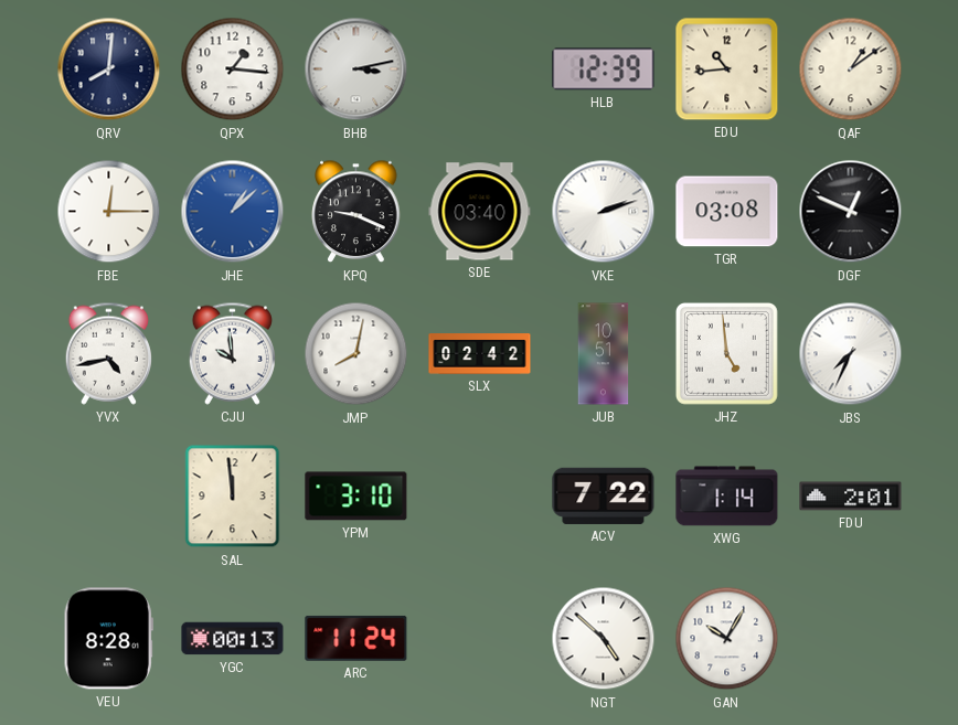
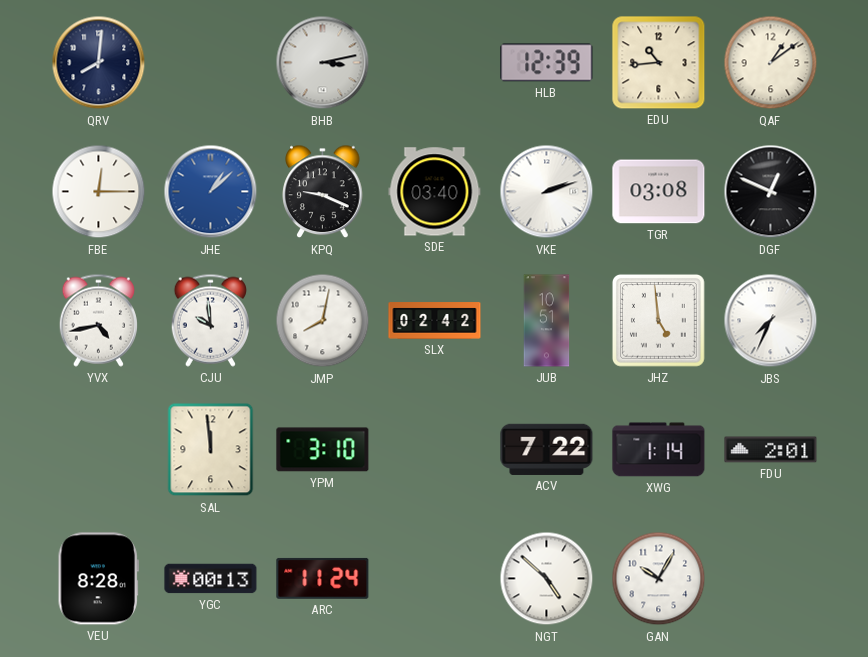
QPX: 1:16 -> none (233, 70)
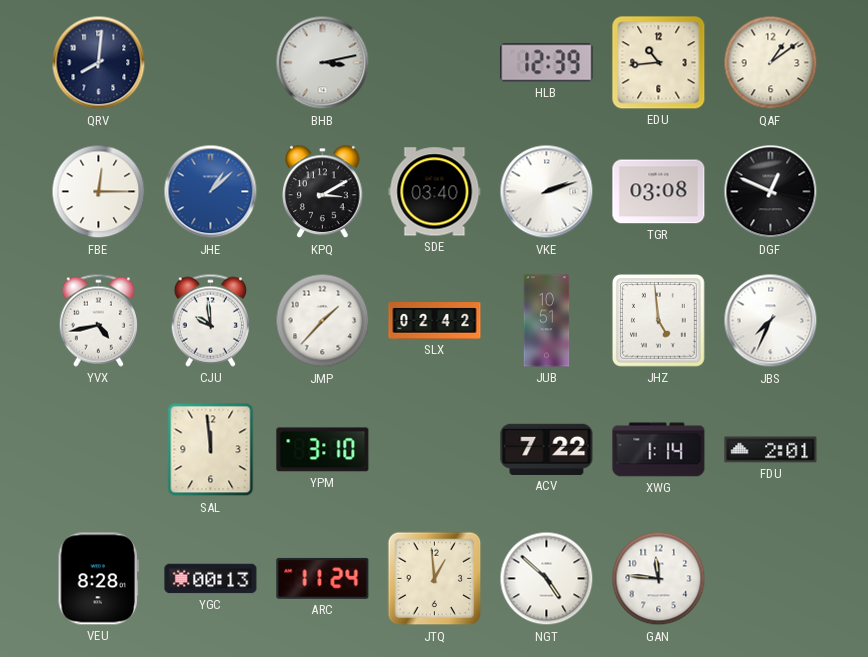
KPQ: 9:19 -> 3:10 (323, 192)
JMP: 8:02 -> 1:37 (323, 321)
JTQ: none -> 12:59 (435, 579)
GAN: 10:05 -> 11:46 (659, 579)
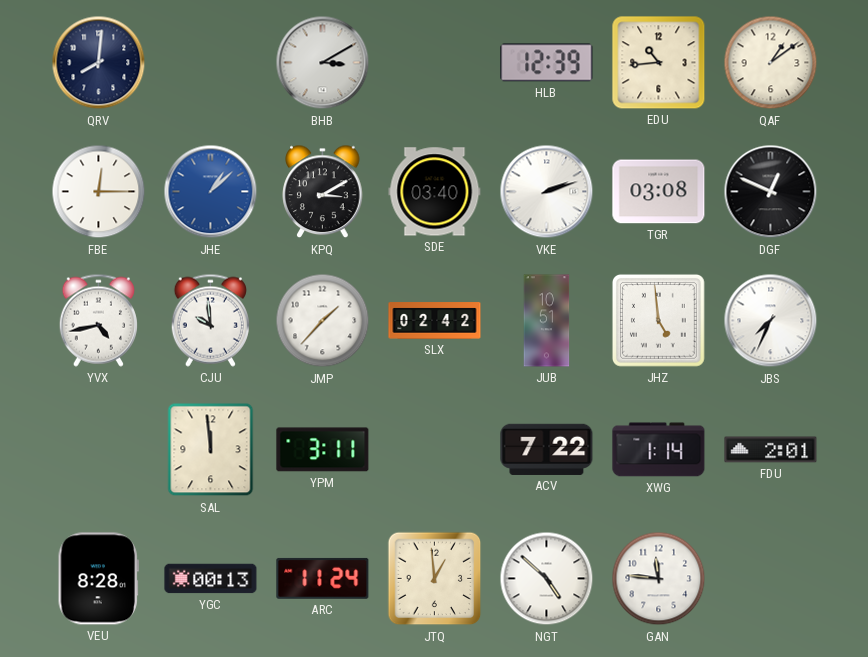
BHB: 3:13 -> 3:10 (323, 63)
YPM: 3:10 -> 3:11 (323, 450)
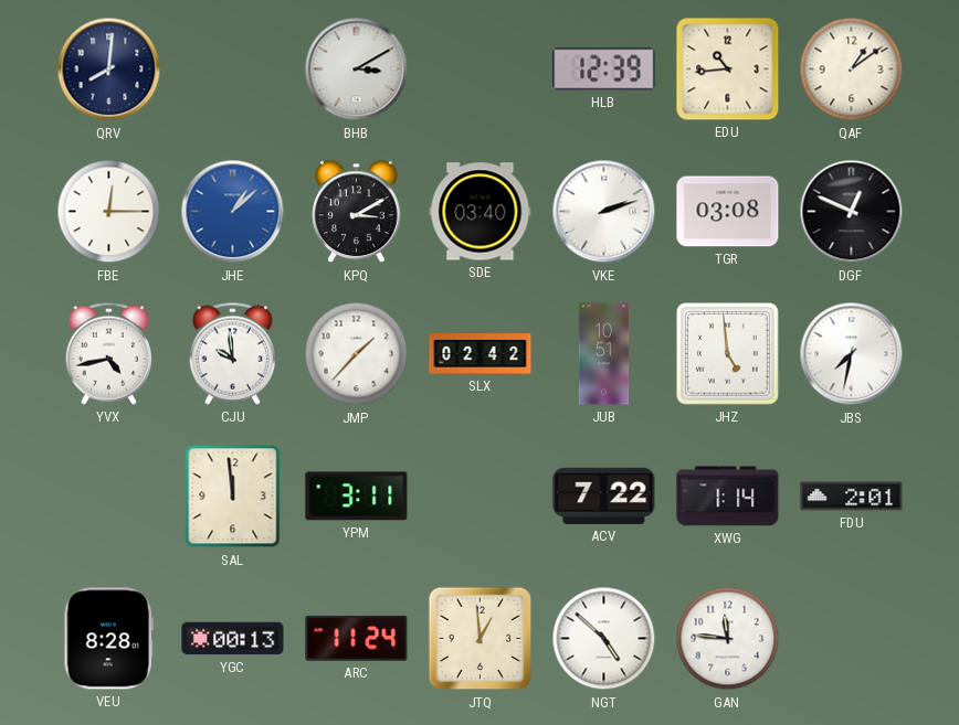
JBS: 7:34 -> 7:32 (852, 354)
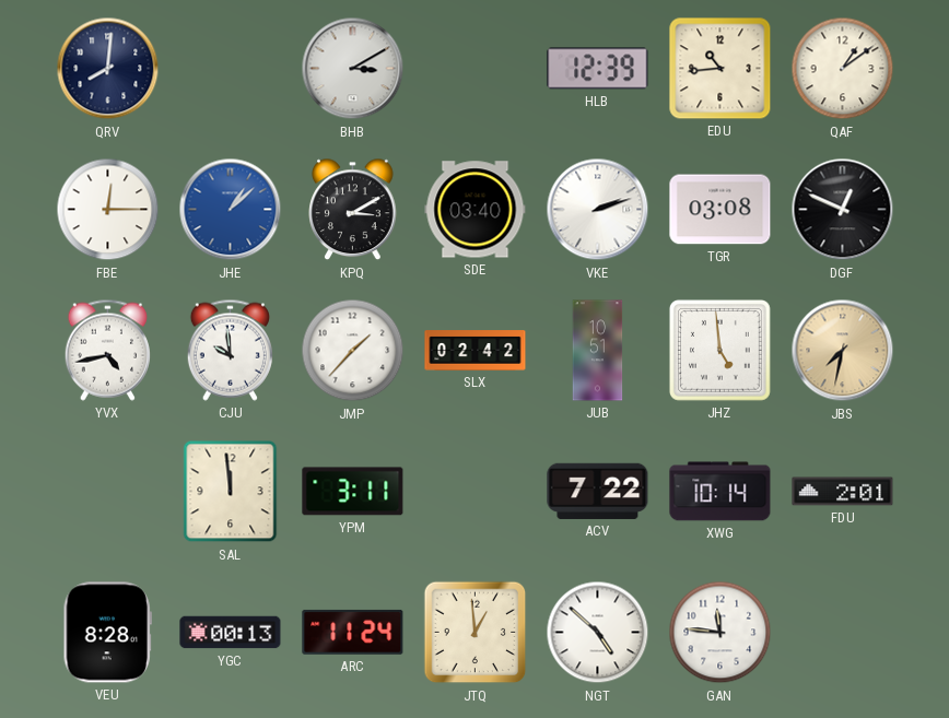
JBS dial: white -> champagne (843, 351)
XWG: 1:14 -> 10:14 (720, 492)
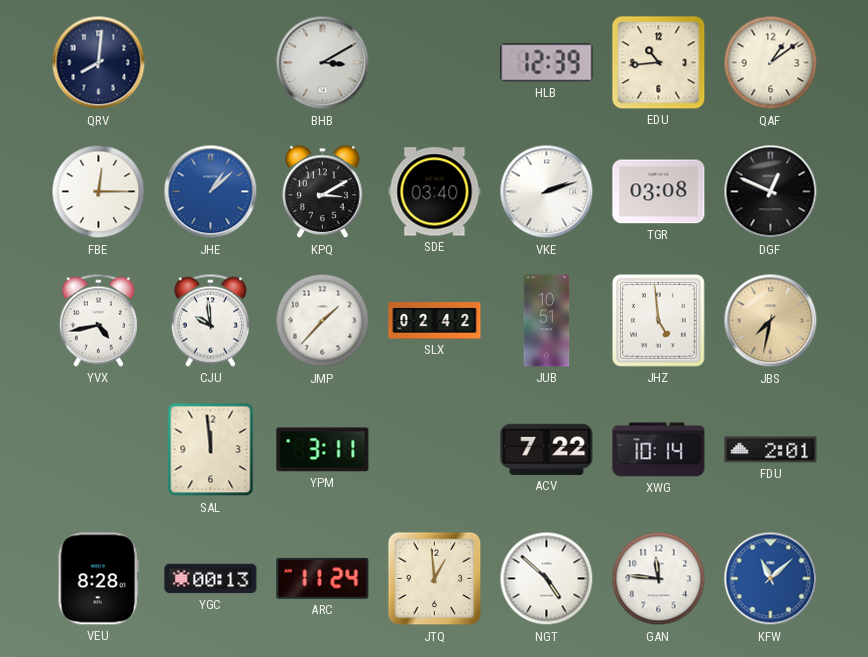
KFW: none -> 11:08 (771, 579)
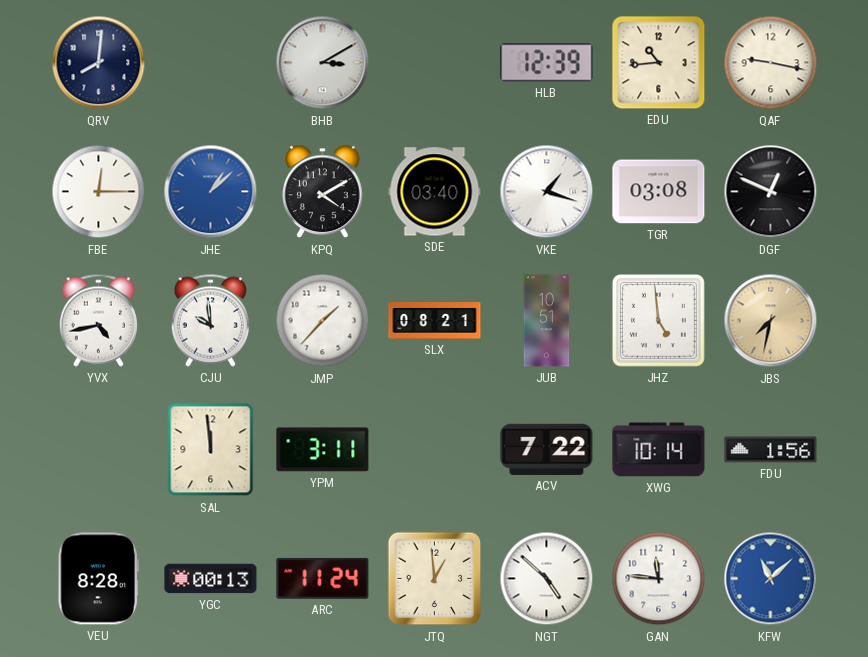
QAF: 1:09 -> 9:17 (771, 63)
KPQ: 3:10 -> 4:10 (323, 192)
VKE: 2:12 -> 1:18 (547, 192)
SLX: 02:42 -> 08:21 (435, 321)
FDU: 2:01 -> 1:56 (771, 450)
